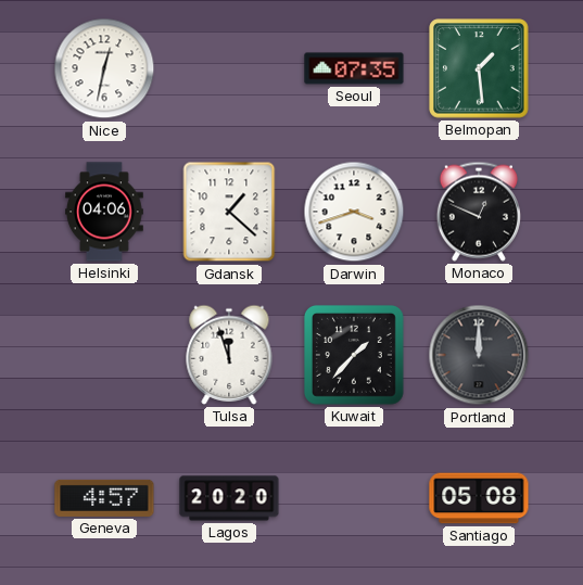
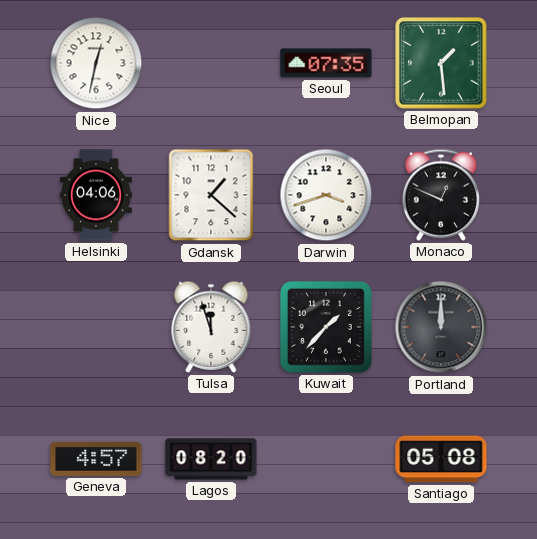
Lagos: 20:20 -> 08:20 (211, 459)
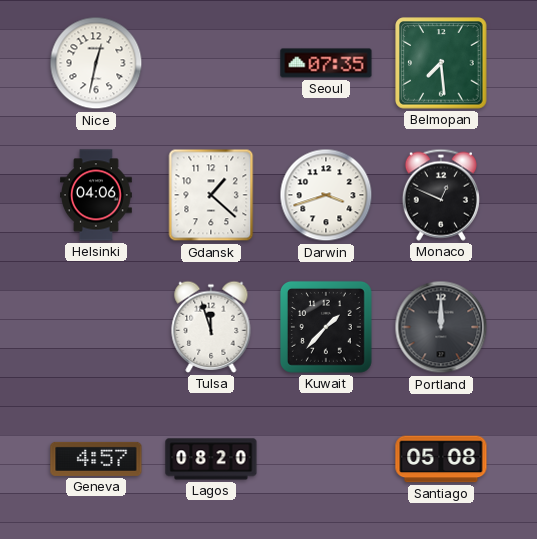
Belmopan: 1:29 -> 7:29 (441, 63)
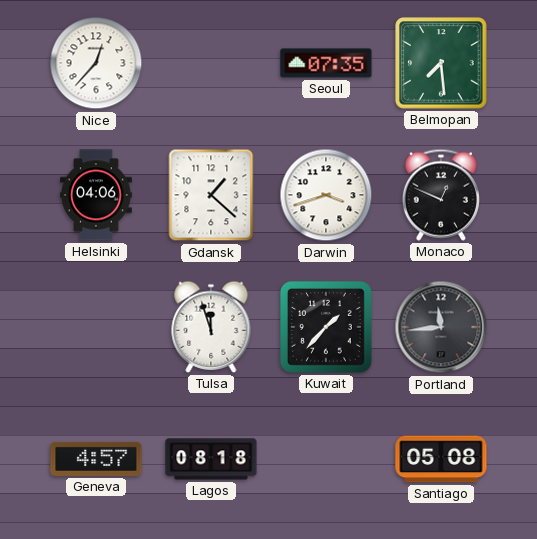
Nice: 12:32 -> 12:37 (96, 63)
Portland: 12:00 -> 11:44 (441, 327)
Lagos: 08:20 -> 08:18 (211, 459)
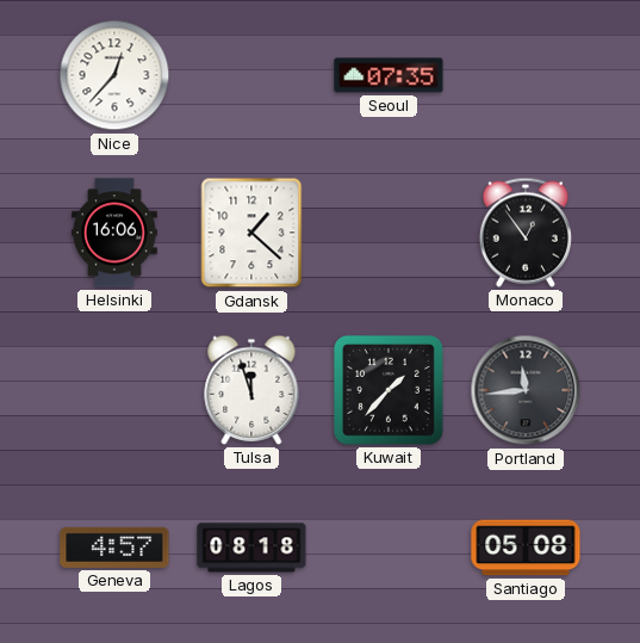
Belmopan: 7:29 -> none (441, 63)
Helsinki: 04:06 -> 16:06 (116, 233)
Darwin: 3:42 -> none (326, 195)
Monaco: 12:49 -> 12:54 (526, 233)
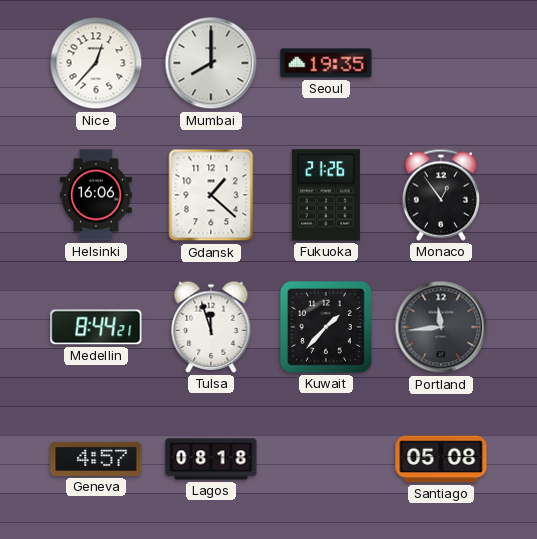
Mumbai: none -> 8:00 (211, 63)
Seoul: 07:35 -> 19:35 (326, 63)
Fukuoka: none -> 21:26 (326, 195)
Medellin: none -> 8:44 (96, 327)
